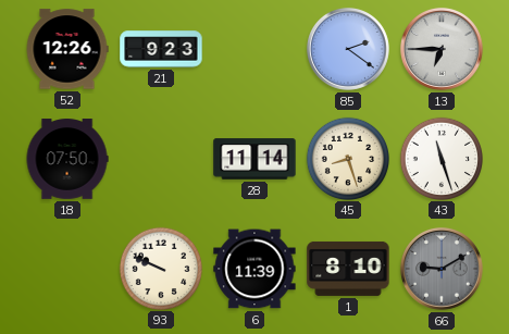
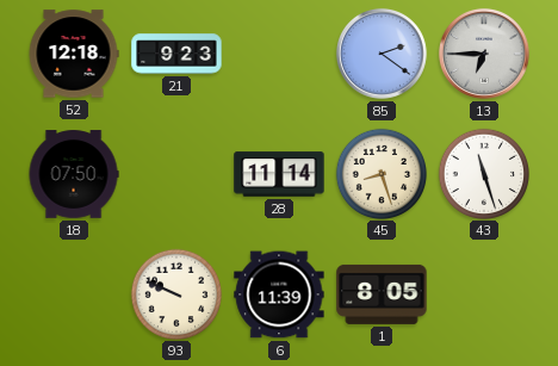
52: 12:26 -> 12:18 (74, 54)
1: 8:10 -> 8:05 (382, 294)
66: 9:10 -> none (442, 269)
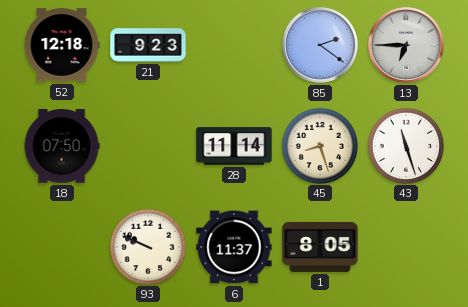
6: 11:39 -> 11:37 (234, 247)
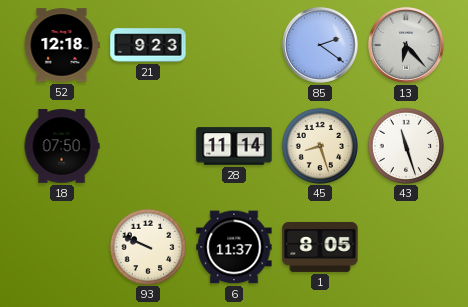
13: 6:45 -> 6:23 (406, 45)
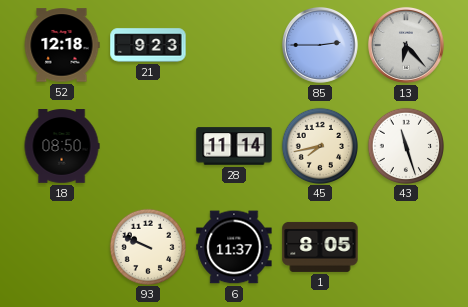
85: 2:21 -> 2:45 (320, 45)
18: 07:50 -> 08:50 (62, 146)
45: 8:27 -> 7:43 (319, 145)
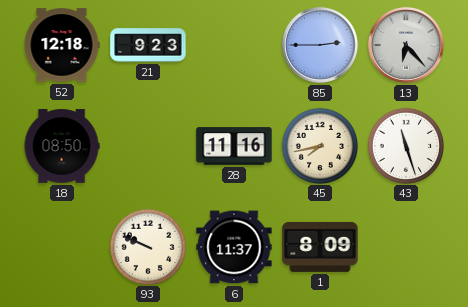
28: 11:14 -> 11:16 (234, 146)
1: 8:05 -> 8:09 (320, 247)
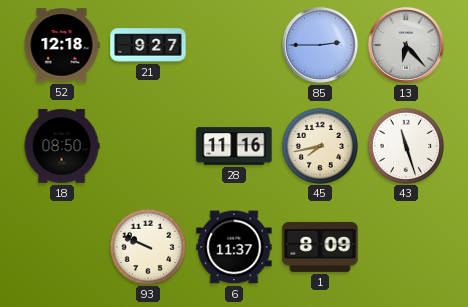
21: 9:23 -> 9:27 (148, 45)
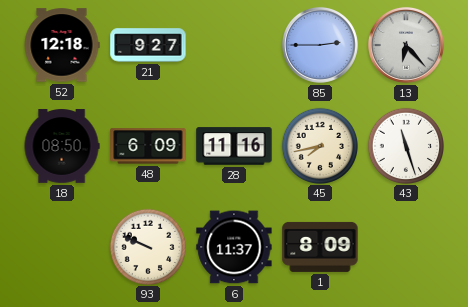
48: none -> 6:09 (148, 146)
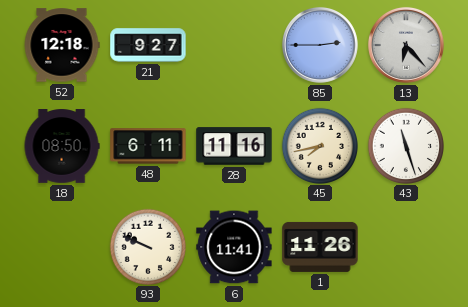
48: 6:09 -> 6:11 (148, 146)
6: 11:37 -> 11:41 (234, 247)
1: 8:09 -> 11:26 (320, 247)
